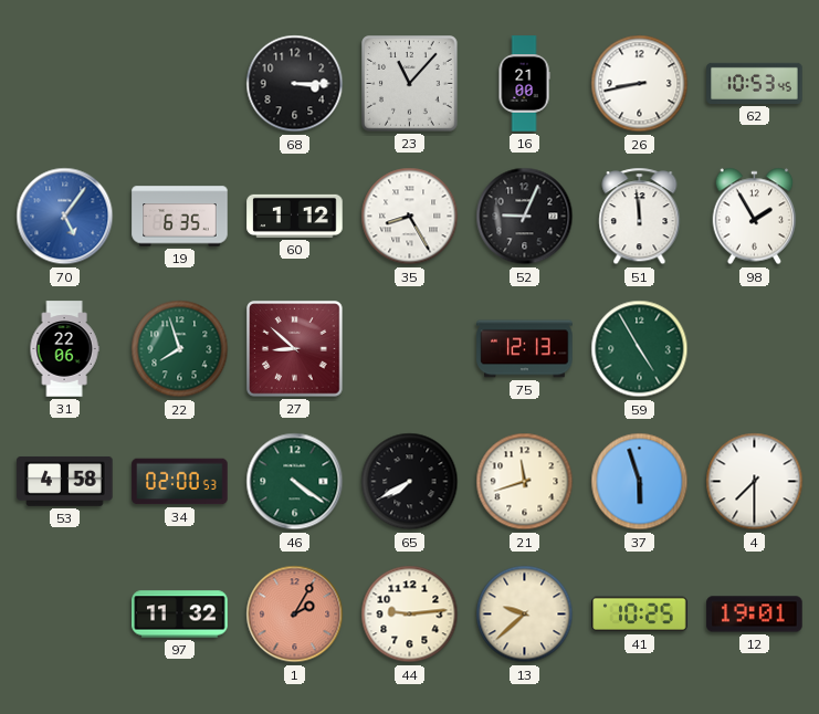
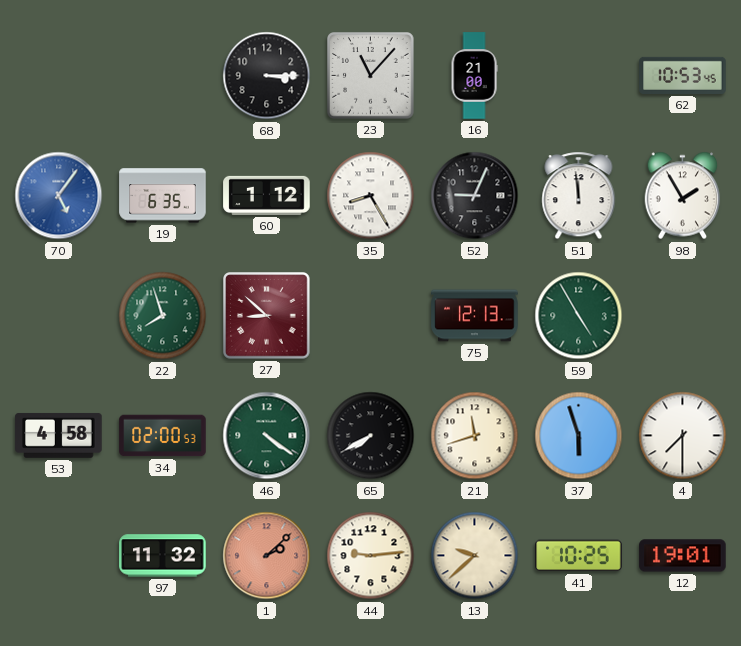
26: 8:43 -> none (640, 84)
31: 22:06 -> none (64, 349)
1: 2:05 -> 2:08 (267, 556)
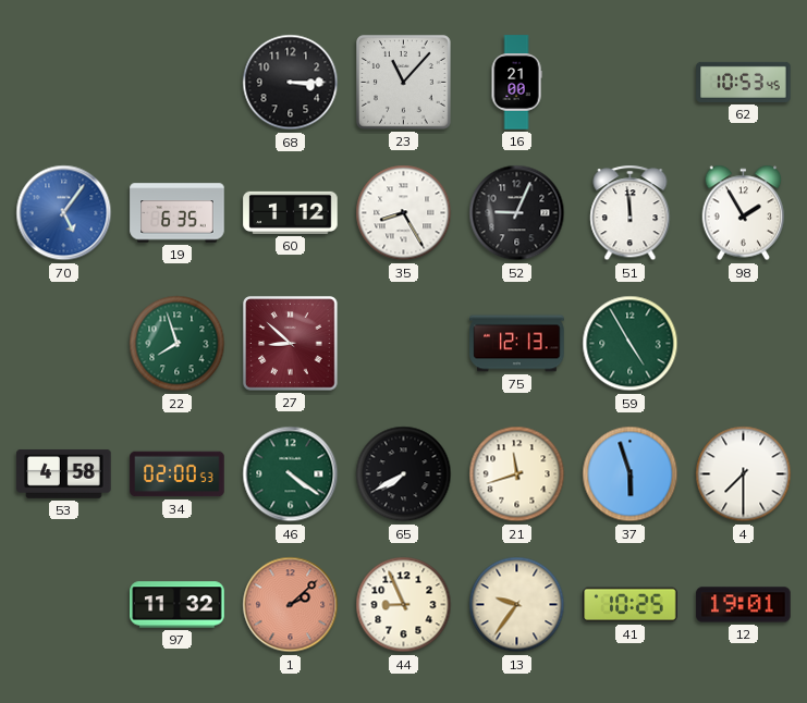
44: 9:14 -> 8:56 (404, 605)
13: 9:38 -> 9:36 (517, 605)
